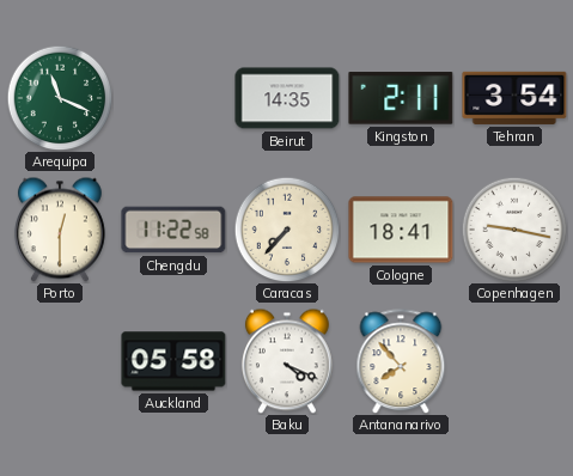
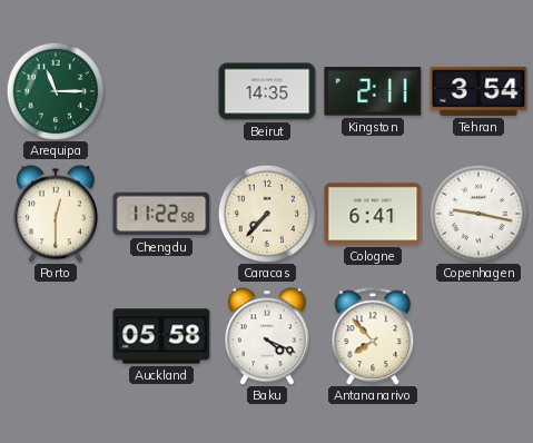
Arequipa: 11:19 -> 11:15 (56, 91)
Cologne: 18:41 -> 6:41 (373, 214)
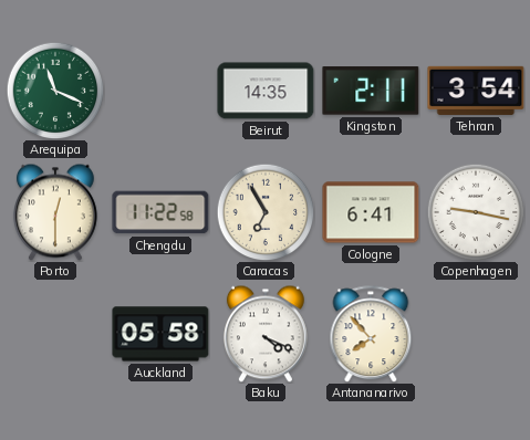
Arequipa: 11:15 -> 11:19 (55, 91)
Caracas: 7:37 -> 6:55 (266, 212)
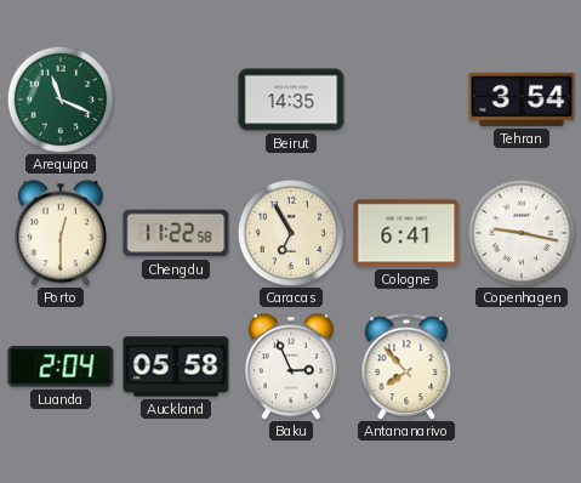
Kingston: 2:11 -> none (371, 91)
Luanda: none -> 2:04 (61, 366)
Baku: 4:19 -> 2:56 (291, 366)
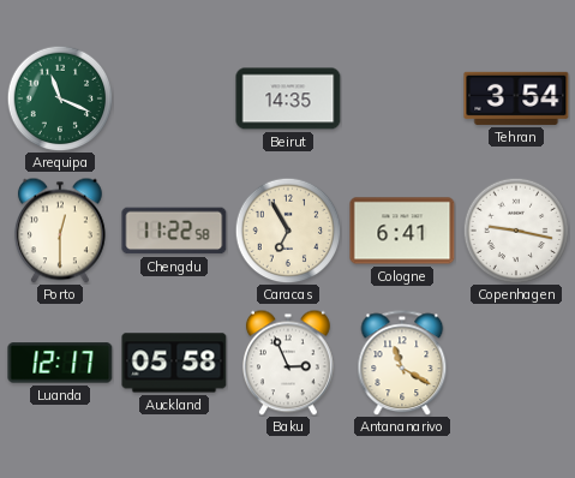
Luanda: 2:04 -> 12:17 (60, 363)
Antananarivo: 7:53 -> 11:20 (402, 363)
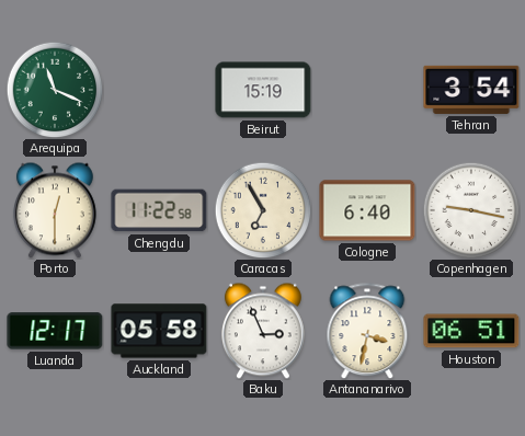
Beirut: 14:35 -> 15:19 (263, 90)
Cologne: 6:41 -> 6:40 (367, 210)
Antananarivo: 11:20 -> 3:32 (367, 331)
Houston: none -> 06:51 (471, 331)
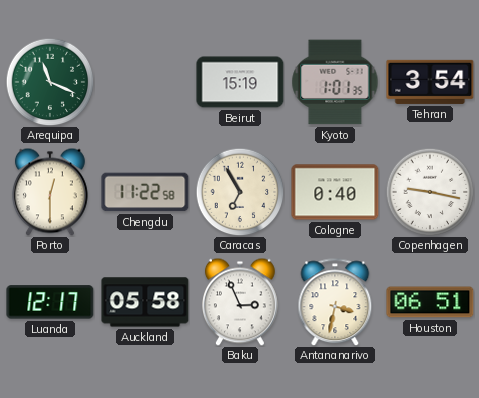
Kyoto: none -> 1:01 (335, 82)
Cologne: 6:40 -> 0:40 (335, 192)
